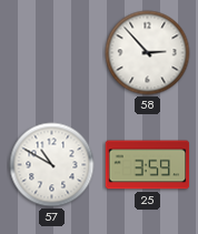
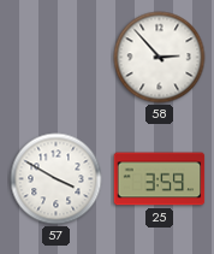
57: 10:50 -> 3:50 (57, 179)
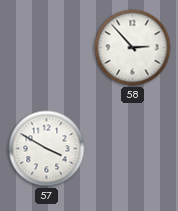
25: 3:59 -> none (160, 179)
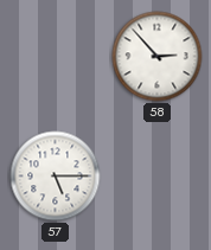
57: 3:50 -> 5:15 (56, 177)
